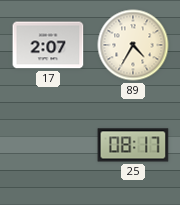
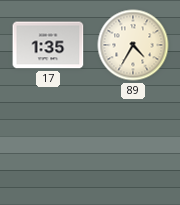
17: 2:07 -> 1:35 (48, 45)
25: 08:17 -> none (133, 145)
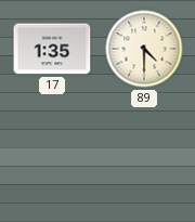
89: 4:35 -> 4:30 (144, 49)
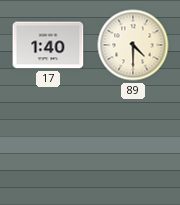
17: 1:35 -> 1:40 (48, 45)
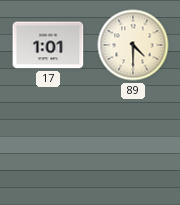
17: 1:40 -> 1:01 (48, 45)
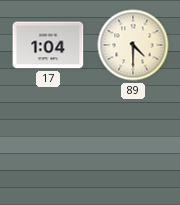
17: 1:01 -> 1:04 (48, 45)
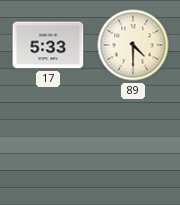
17: 1:04 -> 5:33 (48, 45)
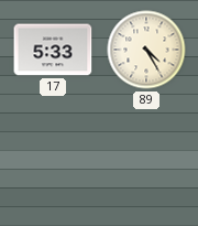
89: 4:30 -> 4:25 (146, 50)
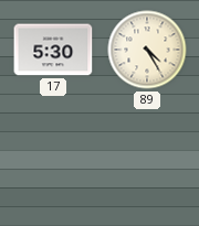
17: 5:33 -> 5:30 (53, 50)
